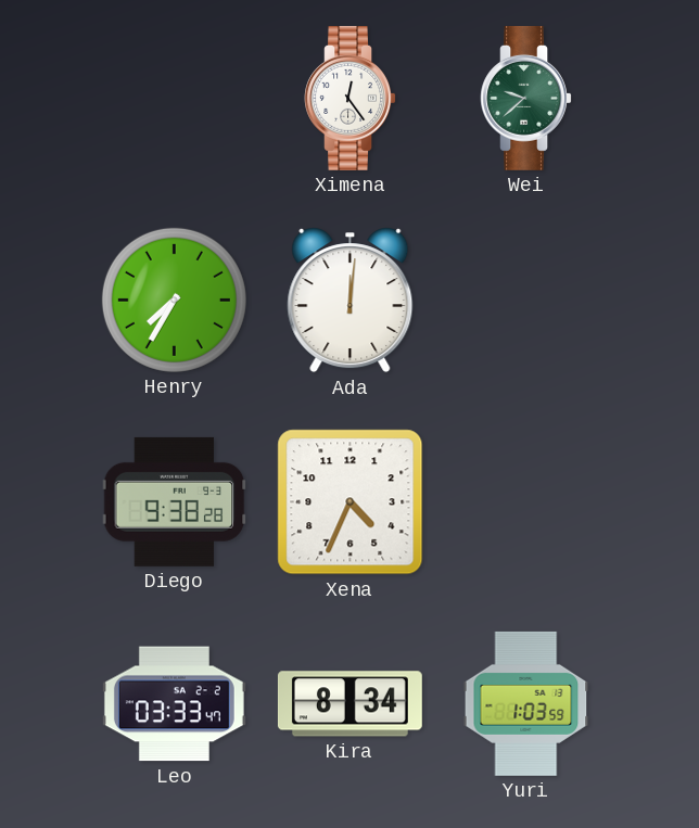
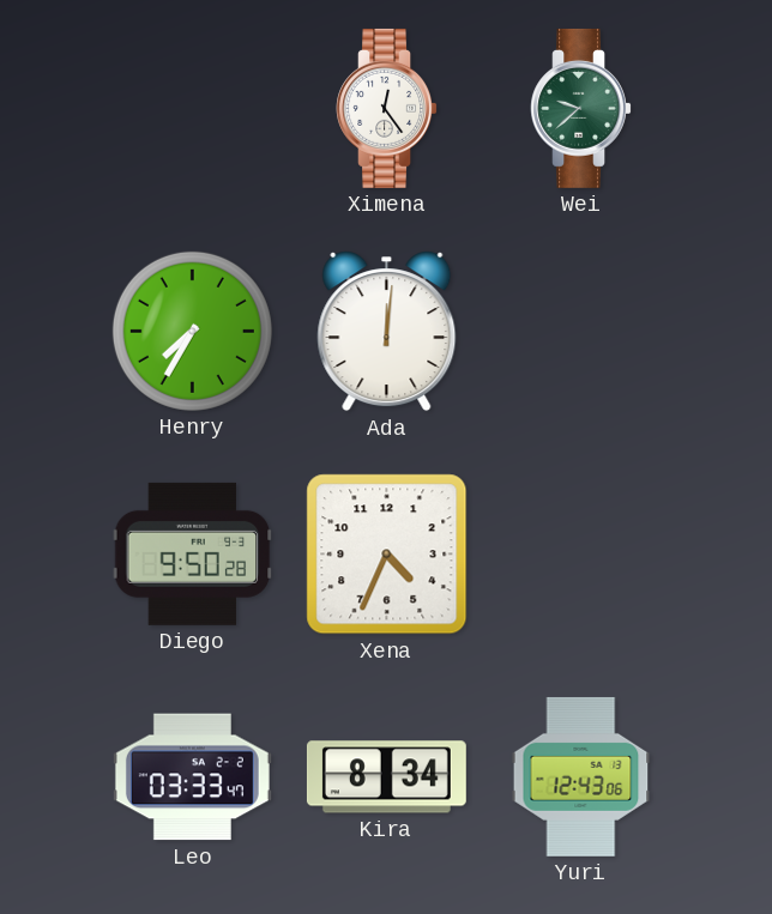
Diego: 9:38 -> 9:50 (193, 553)
Yuri: 1:03 -> 12:43 (581, 776)
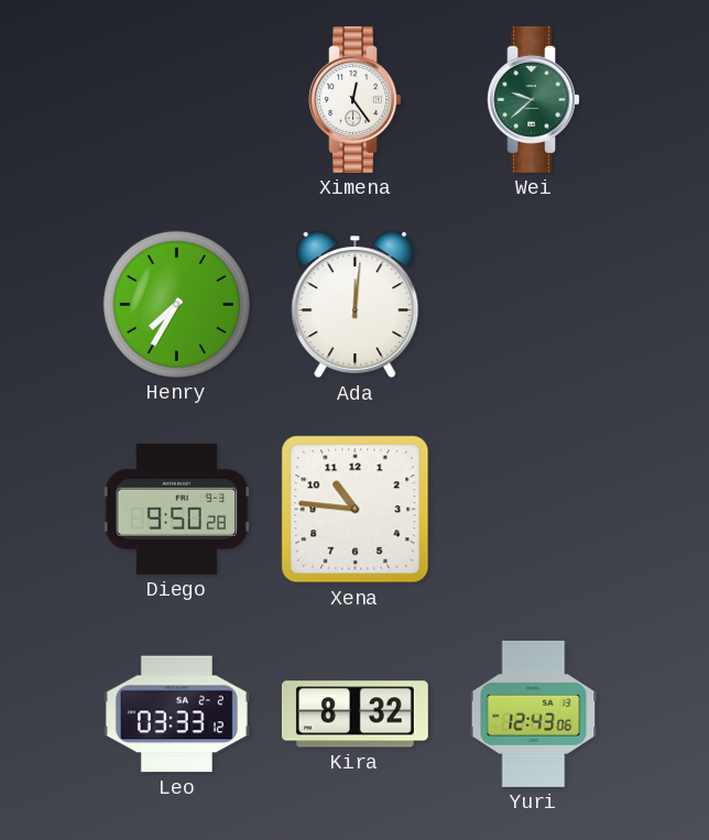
Xena: 4:34 -> 10:46 (356, 510)
Leo: 03:33:47 -> 03:33:12 (176, 714)
Kira: 8:34 -> 8:32 (354, 714)
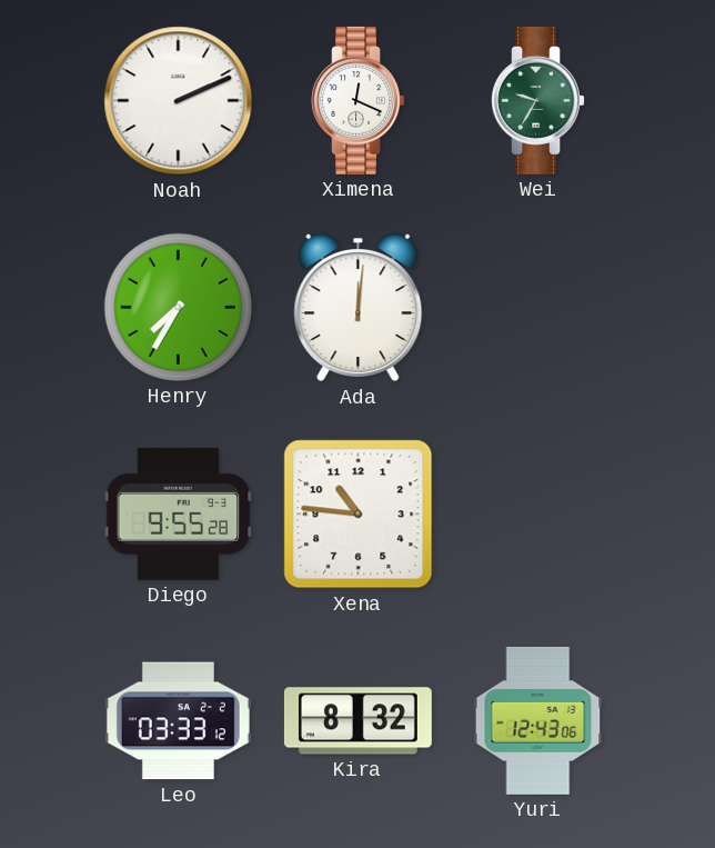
Noah: none -> 2:11 (179, 101)
Ximena: 12:24 -> 12:19 (357, 100)
Wei: 9:38 -> 9:35 (537, 100)
Diego: 9:50 -> 9:55 (179, 513)
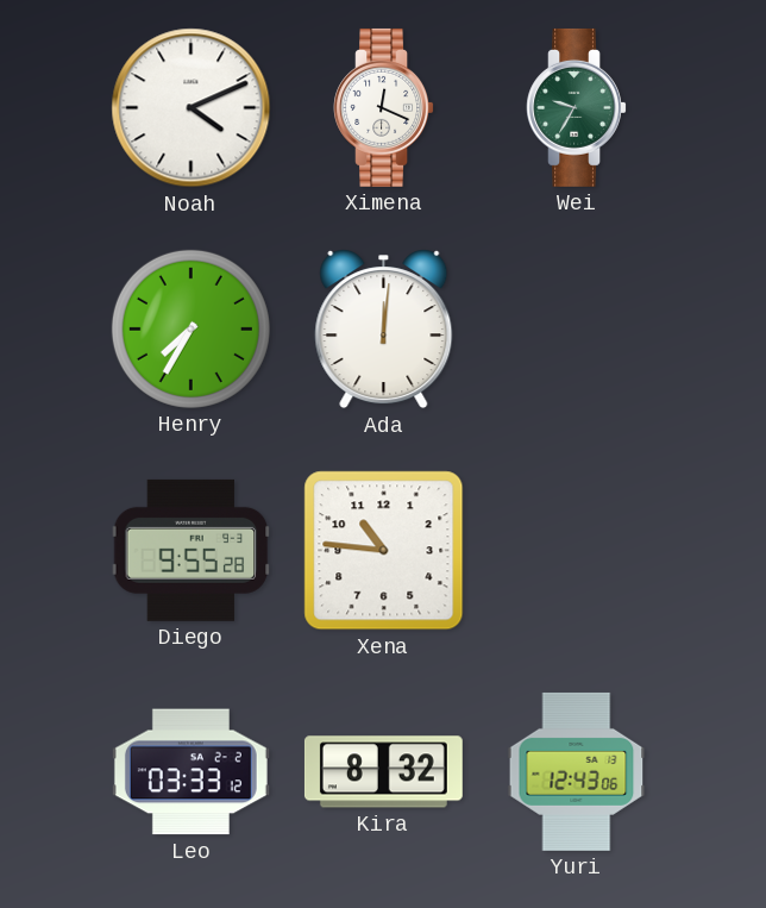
Noah: 2:11 -> 4:11 (191, 108)
